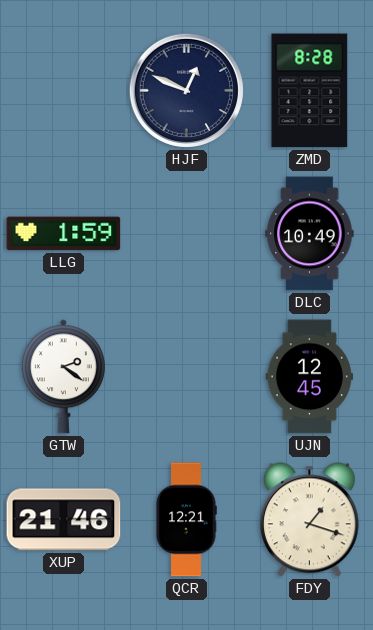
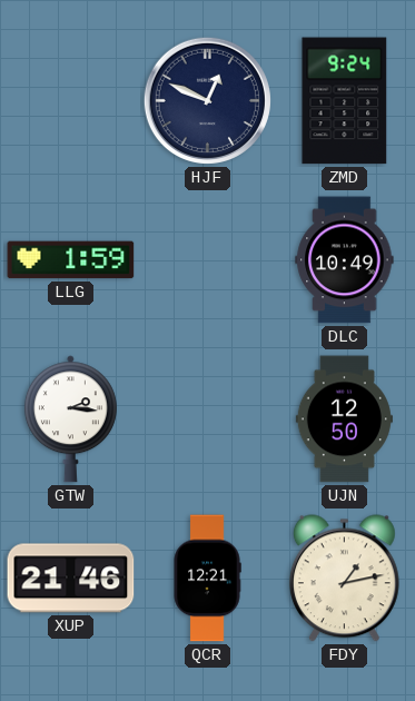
ZMD: 8:28 -> 9:24 (345, 101)
GTW: 2:21 -> 2:16 (70, 419)
UJN: 12:45 -> 12:50 (344, 419)
FDY: 1:18 -> 1:13 (344, 579)
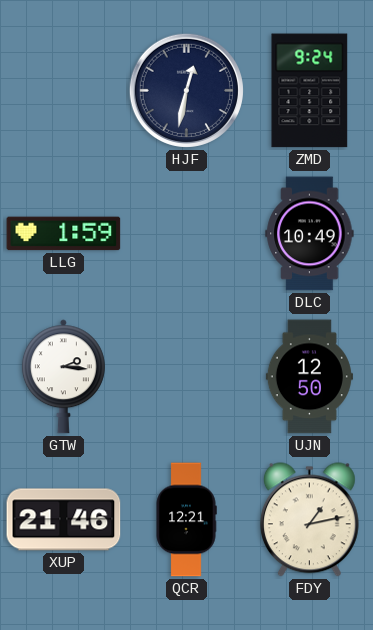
HJF: 12:49 -> 12:32 (186, 90)
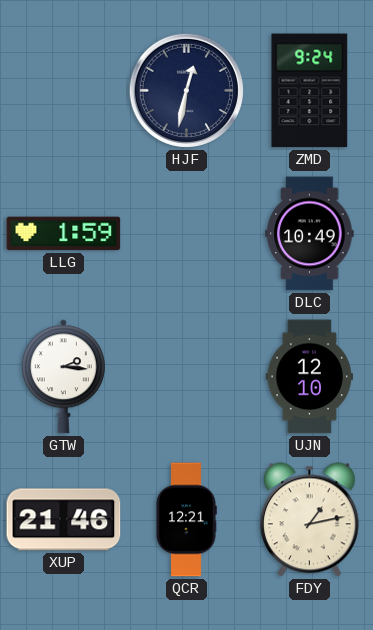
UJN: 12:50 -> 12:10 (309, 377)
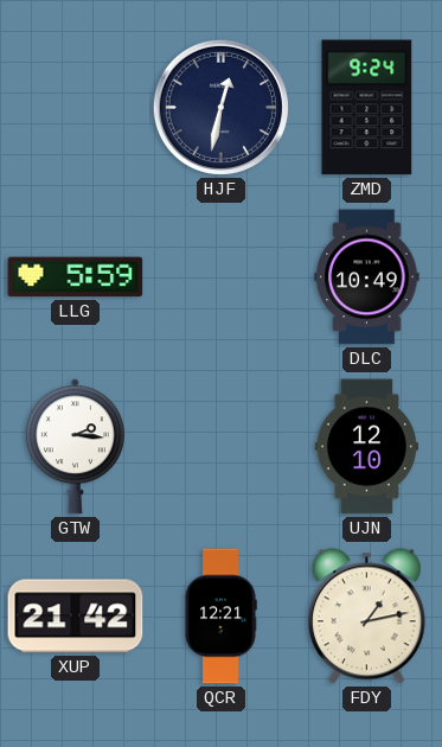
LLG: 1:59 -> 5:59 (76, 277)
XUP: 21:46 -> 21:42 (76, 617)
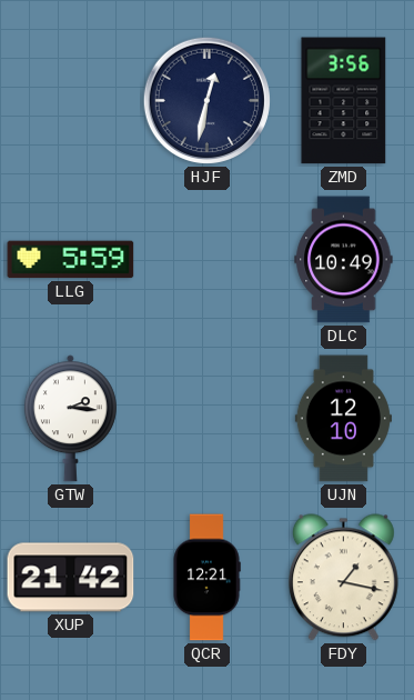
ZMD: 9:24 -> 3:56 (344, 101)
FDY: 1:13 -> 1:17 (343, 578)
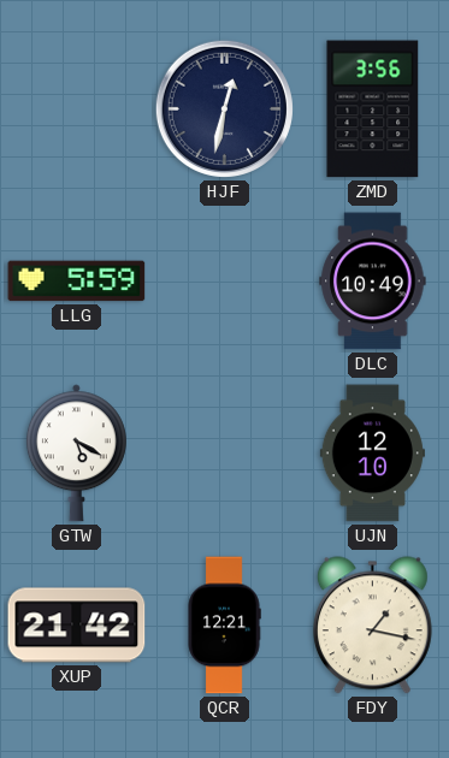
GTW: 2:16 -> 5:20 (76, 454)
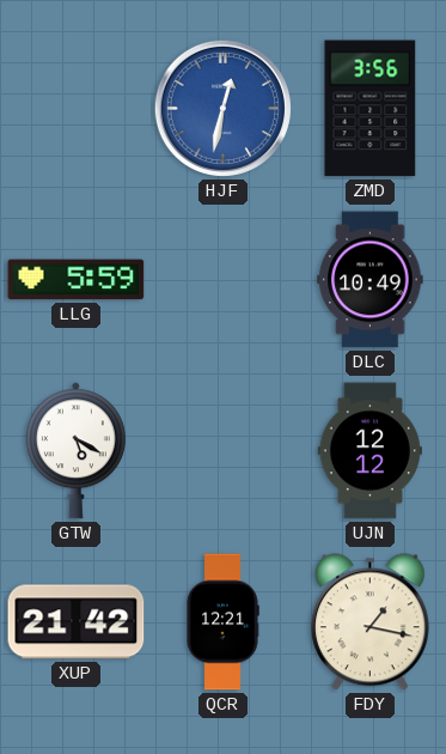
HJF dial: navy -> blue (222, 108)
UJN: 12:10 -> 12:12 (369, 451)
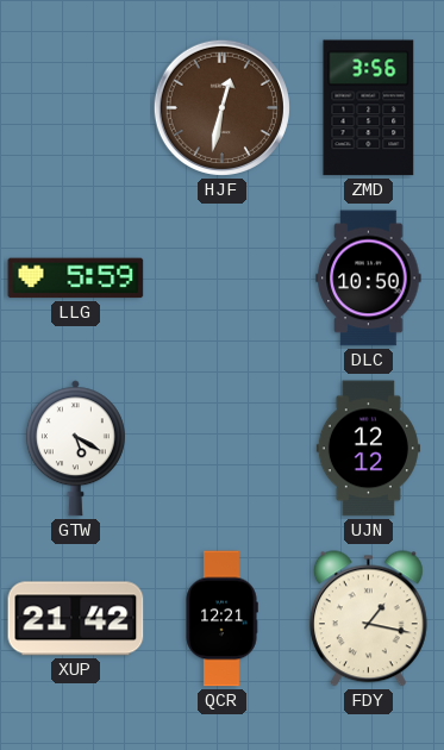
HJF dial: blue -> brown (221, 107)
DLC: 10:49 -> 10:50 (369, 279)
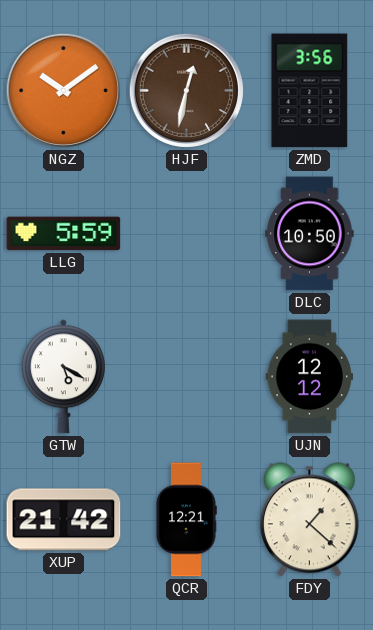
NGZ: none -> 10:09 (63, 90)
FDY: 1:17 -> 1:22 (309, 520)
